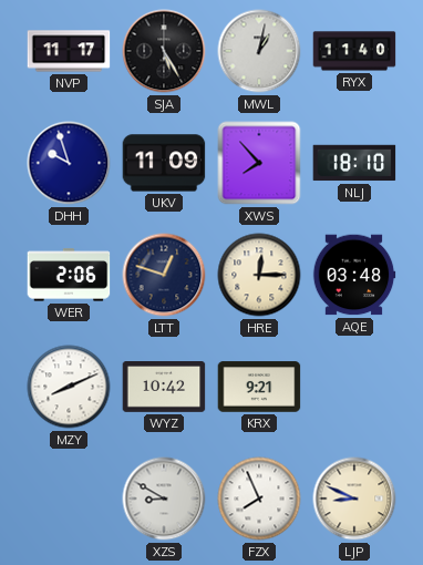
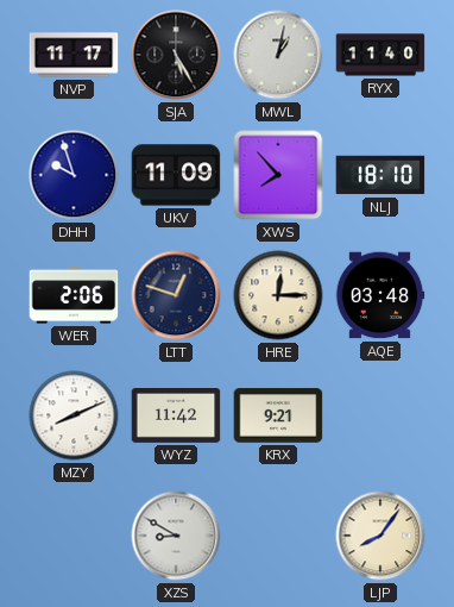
WYZ: 10:42 -> 11:42 (176, 417)
FZX: 7:56 -> none (259, 499)
LJP: 8:49 -> 8:06 (380, 536)
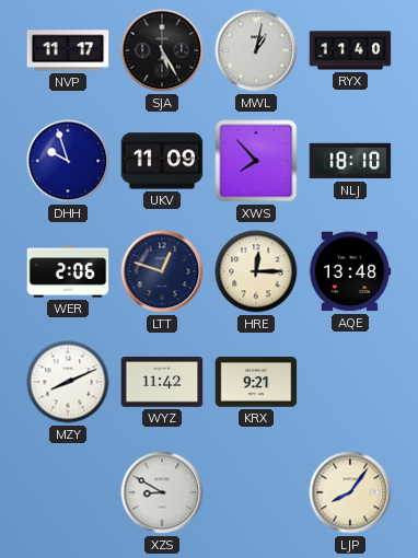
AQE: 03:48 -> 13:48 (350, 271)
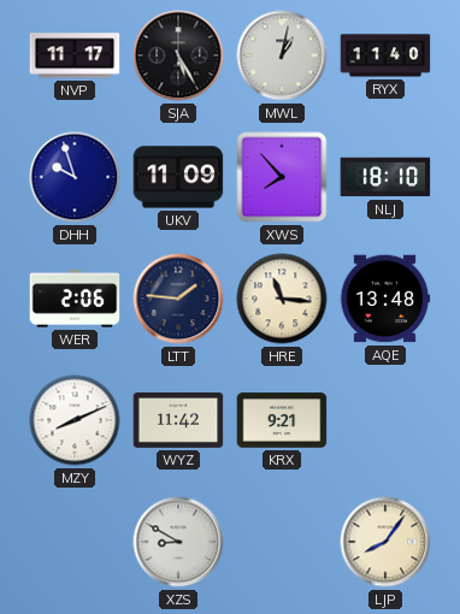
LTT: 12:48 -> 1:46 (178, 299)
HRE: 12:15 -> 11:16 (282, 299)
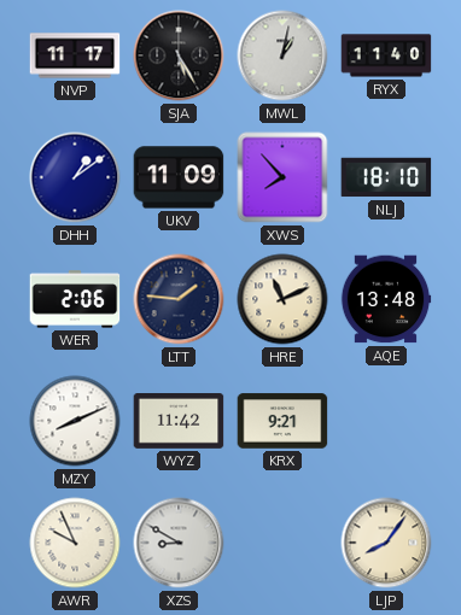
DHH: 9:57 -> 1:09 (75, 177)
HRE: 11:16 -> 11:11 (282, 299)
AWR: none -> 9:56 (75, 543)
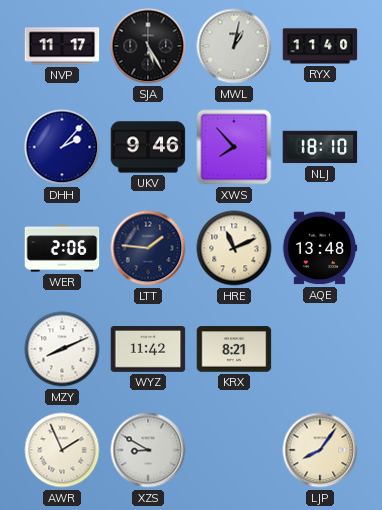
DHH: 1:09 -> 2:07 (62, 147)
UKV: 11:09 -> 9:46 (148, 147)
KRX: 9:21 -> 8:21 (234, 349)
AWR: 9:56 -> 1:56 (62, 450)
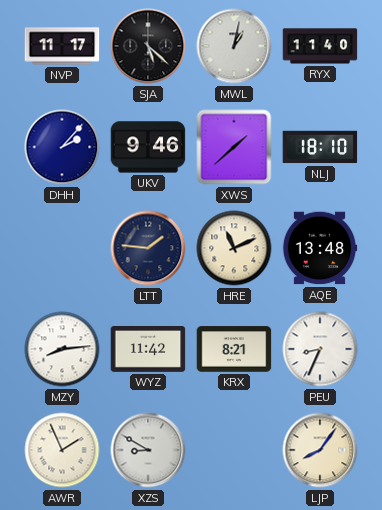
SJA: 5:25 -> 5:22 (148, 46)
XWS: 7:53 -> 1:38 (234, 147)
WER: 2:06 -> none (62, 248)
MZY: 8:11 -> 8:14 (62, 349)
PEU: none -> 8:34 (320, 349)
